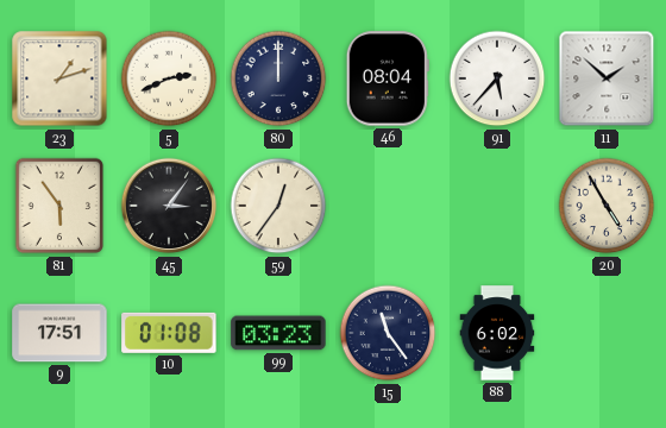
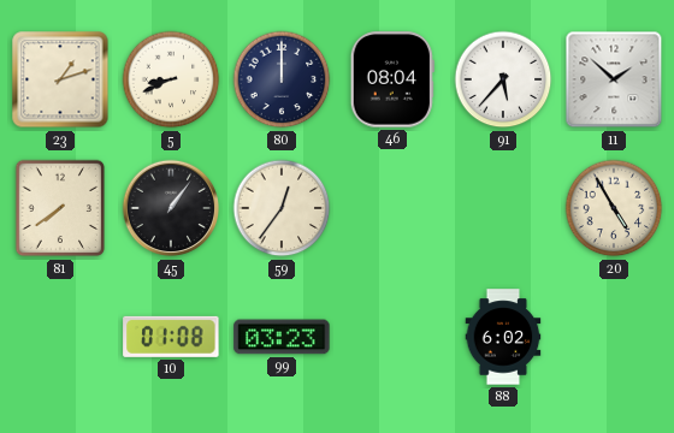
5: 2:41 -> 8:41 (171, 79)
81: 5:54 -> 7:39 (60, 208)
45: 3:06 -> 1:06 (171, 208)
9: 17:51 -> none (59, 333)
15: 11:24 -> none (388, 333)
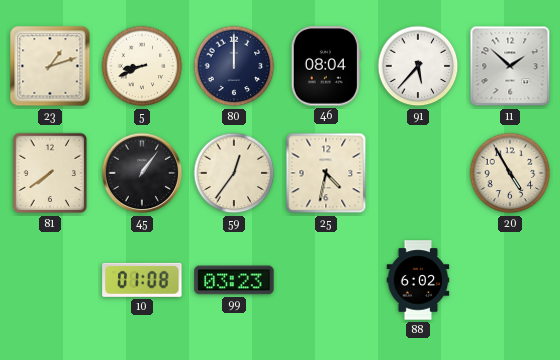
25: none -> 4:32 (326, 173)
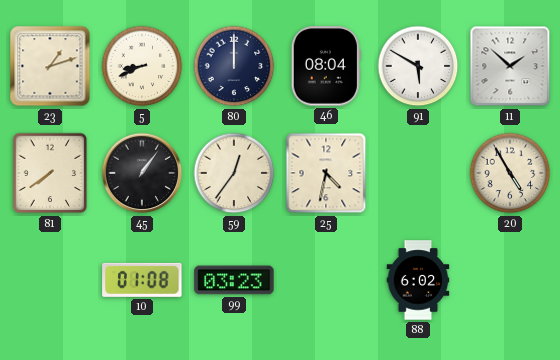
91: 5:37 -> 5:50 (418, 66)
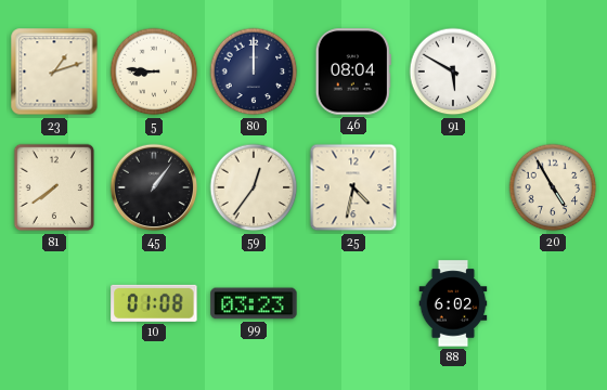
5: 8:41 -> 8:46 (154, 71)
11: 1:52 -> none (510, 66)
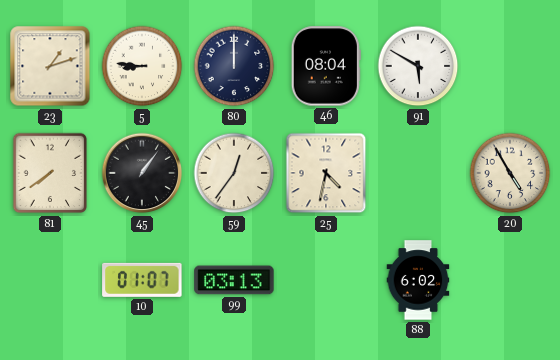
10: 01:08 -> 01:07 (142, 280)
99: 03:23 -> 03:13 (234, 280)
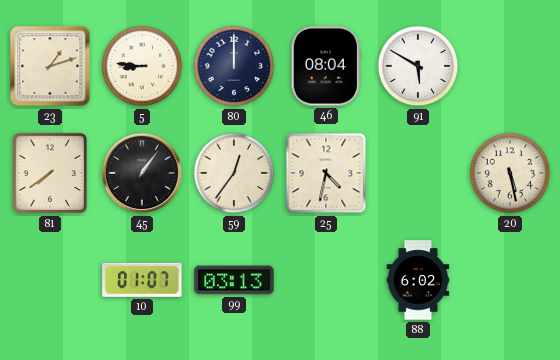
20: 4:55 -> 5:28 (510, 173)
